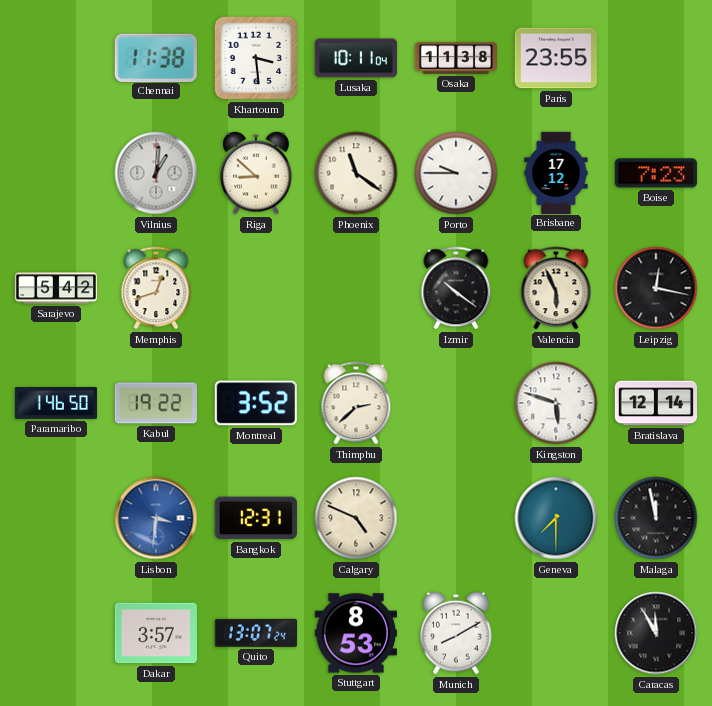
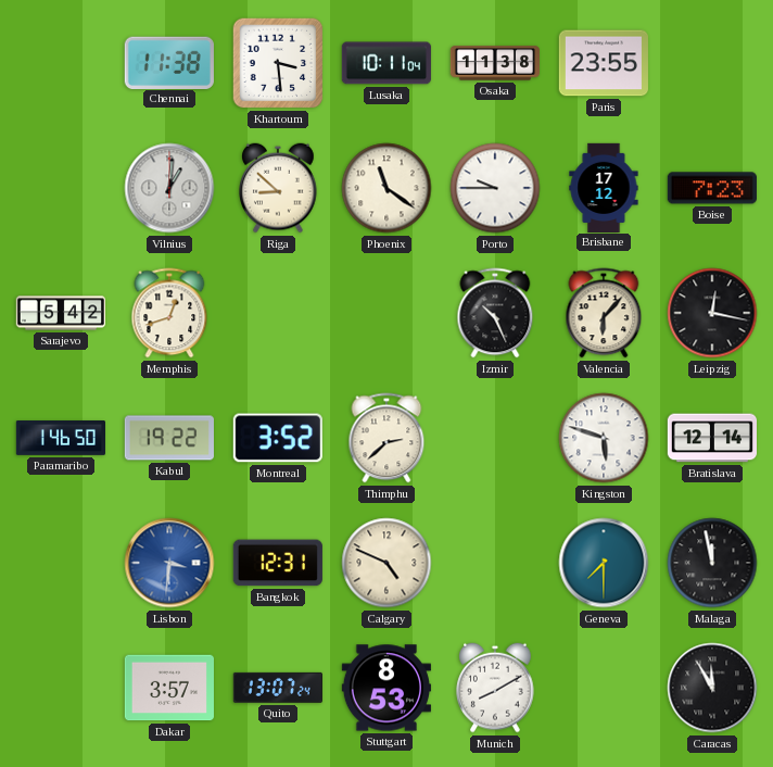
Izmir: 10:21 -> 10:26 (495, 313)
Valencia: 5:56 -> 6:07 (604, 313)
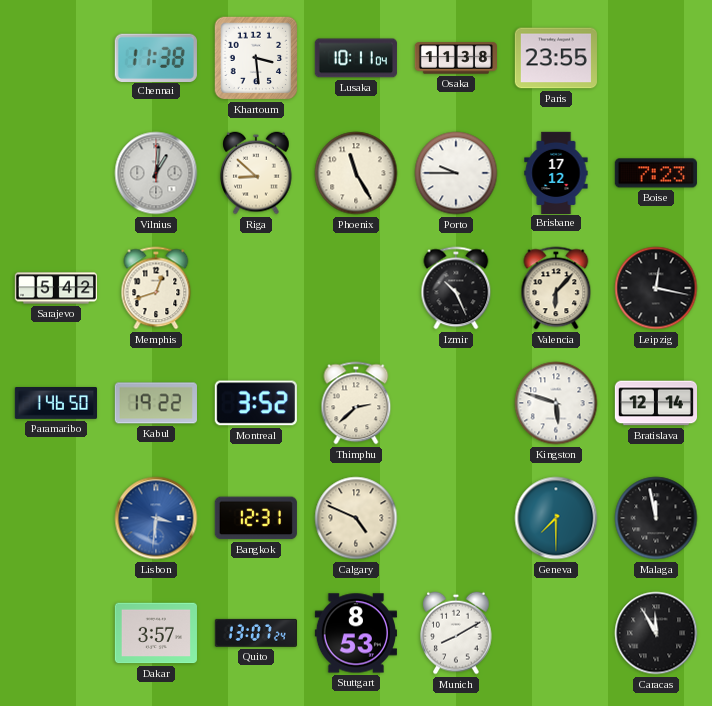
Phoenix: 11:21 -> 11:25 (356, 173)
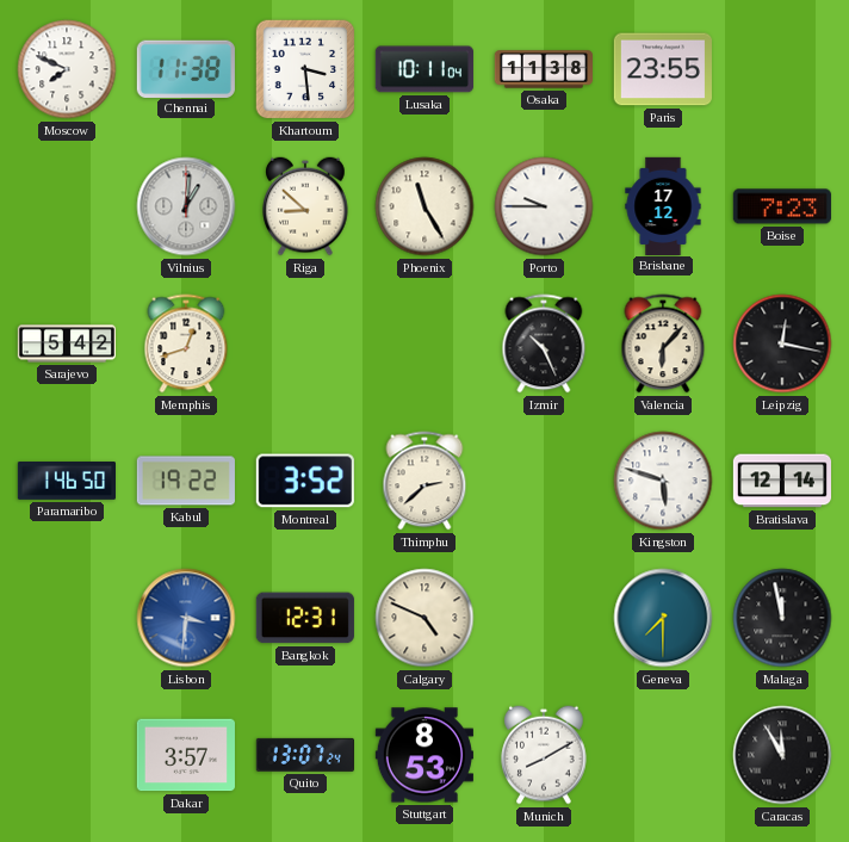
Moscow: none -> 7:49 (67, 69)
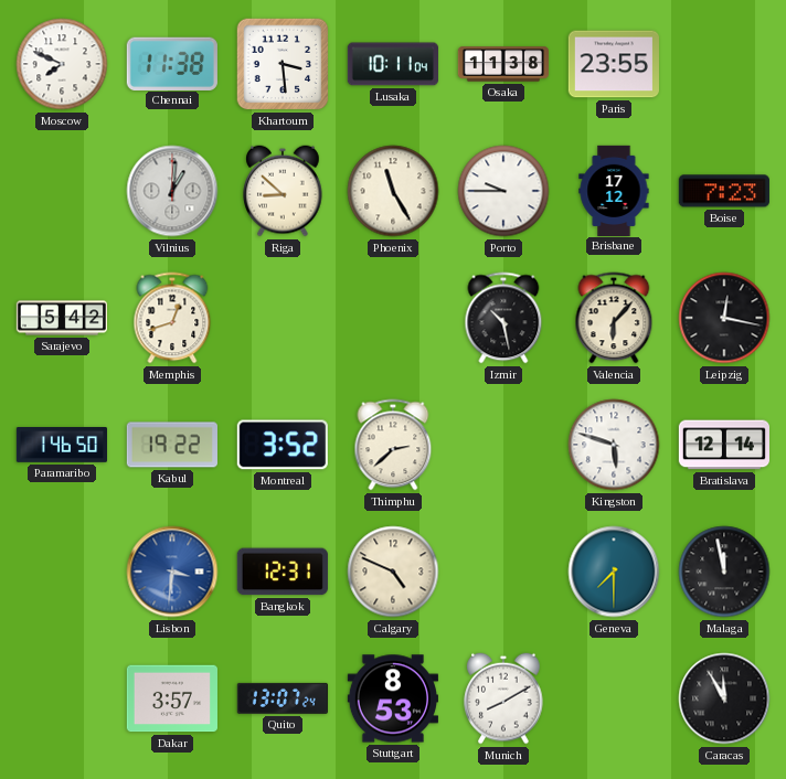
Izmir: 10:26 -> 10:28 (503, 318)
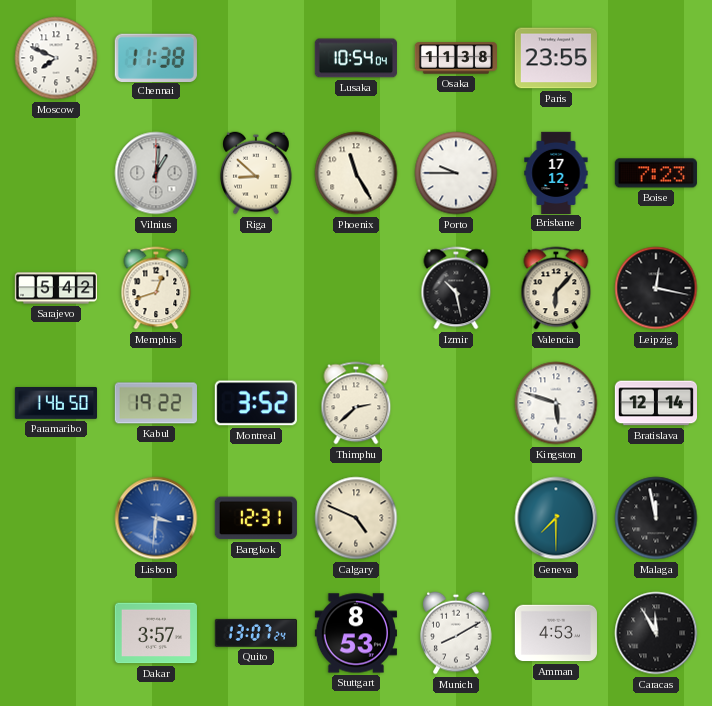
Khartoum: 3:29 -> none (283, 64)
Lusaka: 10:11 -> 10:54 (356, 58)
Amman: none -> 4:53 (556, 633)
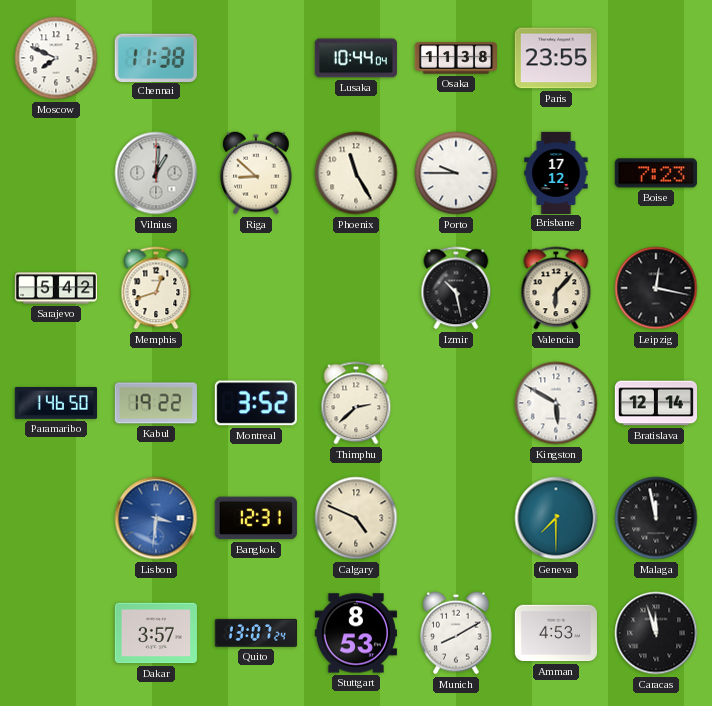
Lusaka: 10:54 -> 10:44 (356, 58)
Kingston: 5:48 -> 5:50 (556, 403)
Caracas: 11:55 -> 11:57 (656, 633)
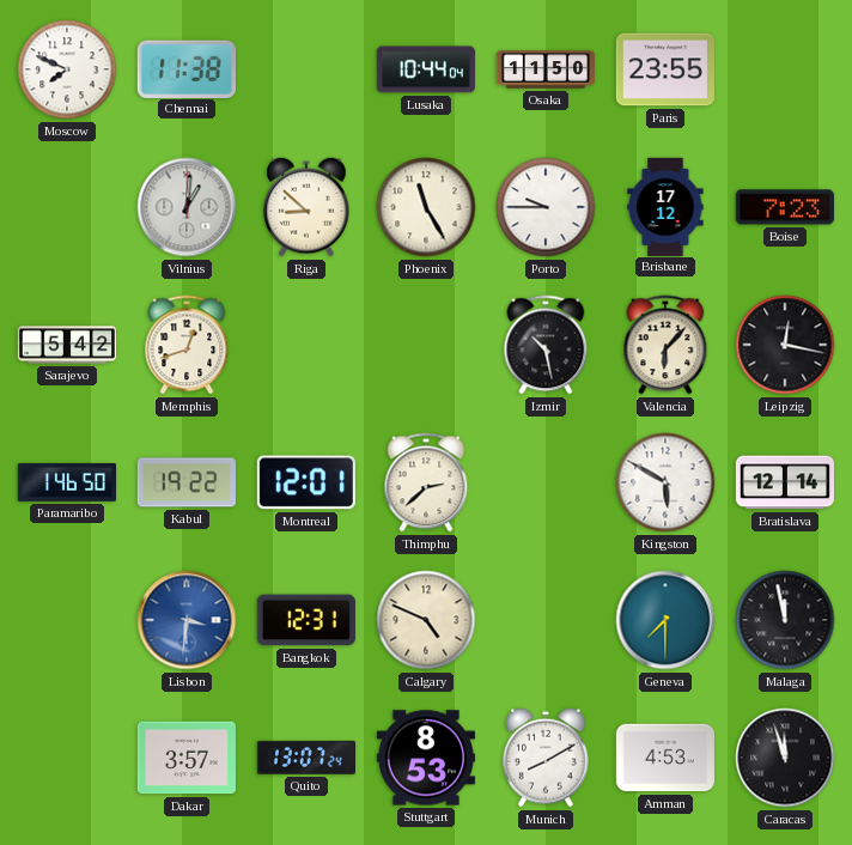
Osaka: 11:38 -> 11:50 (544, 69)
Montreal: 3:52 -> 12:01 (306, 482)
